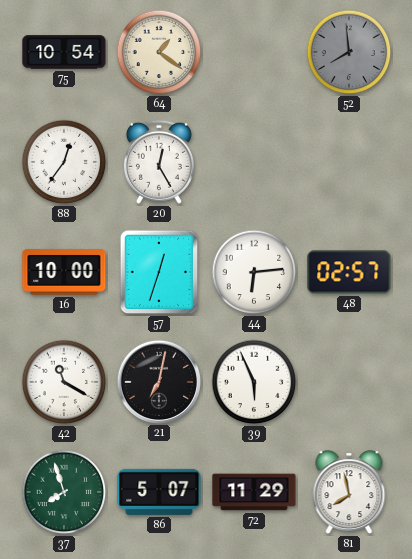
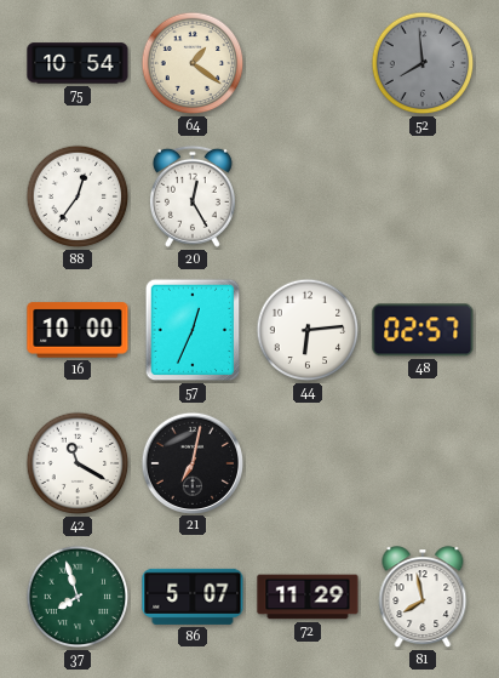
57: 12:33 -> 12:34 (193, 330)
39: 5:56 -> none (254, 382)
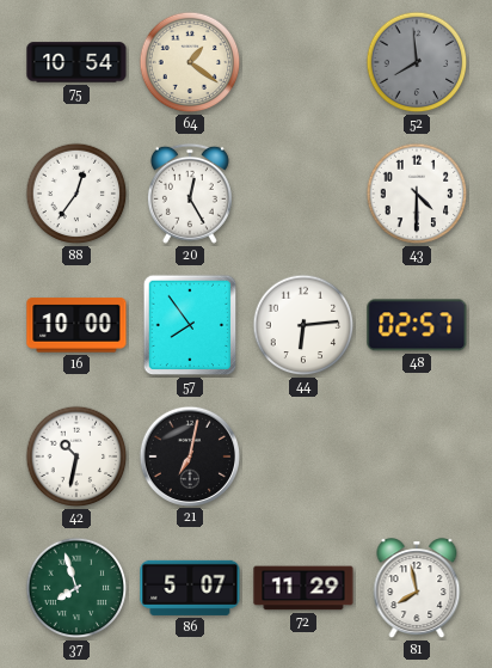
43: none -> 4:30 (417, 194)
57: 12:34 -> 7:54 (190, 325)
42: 11:20 -> 10:32 (76, 456)
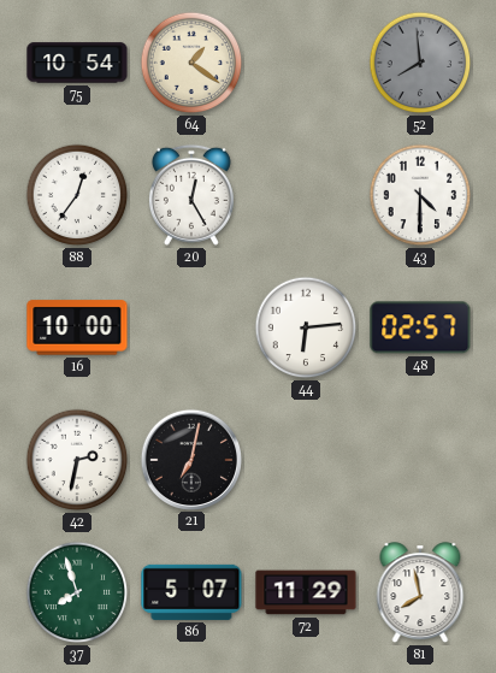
57: 7:54 -> none (190, 325)
42: 10:32 -> 2:32 (77, 460)
